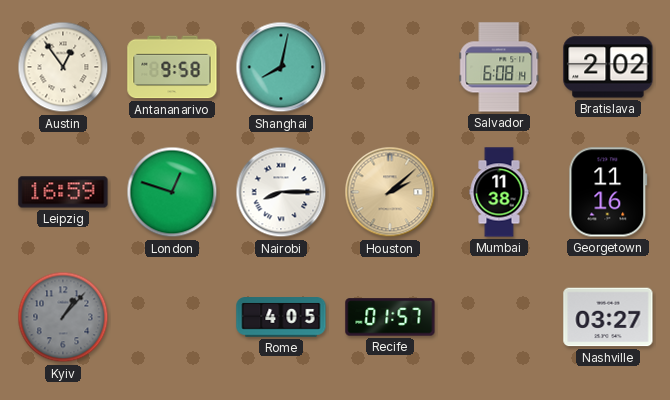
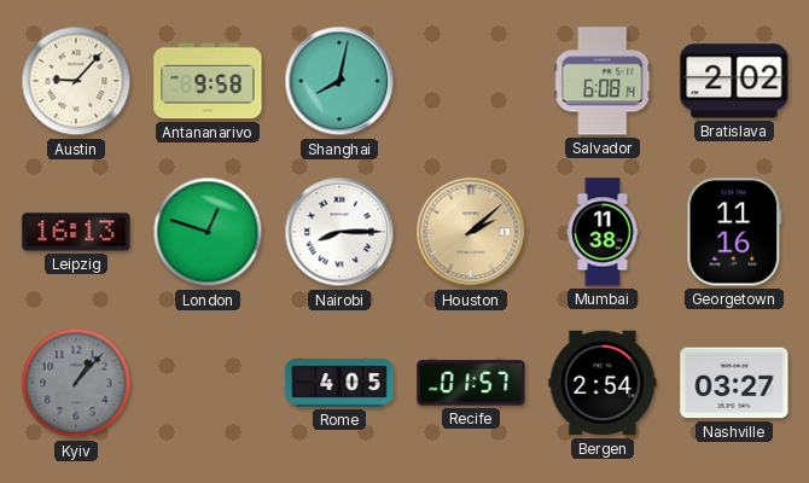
Austin: 12:54 -> 9:07 (76, 81)
Leipzig: 16:59 -> 16:13 (76, 232)
Bergen: none -> 2:54 (603, 383)
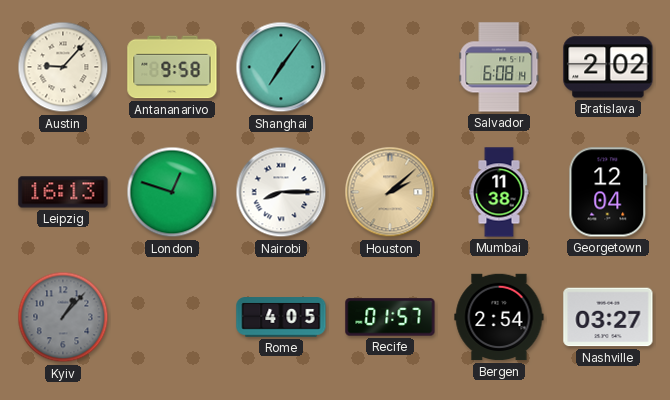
Shanghai: 8:02 -> 7:06 (281, 67)
Georgetown: 11:16 -> 12:04 (608, 192)
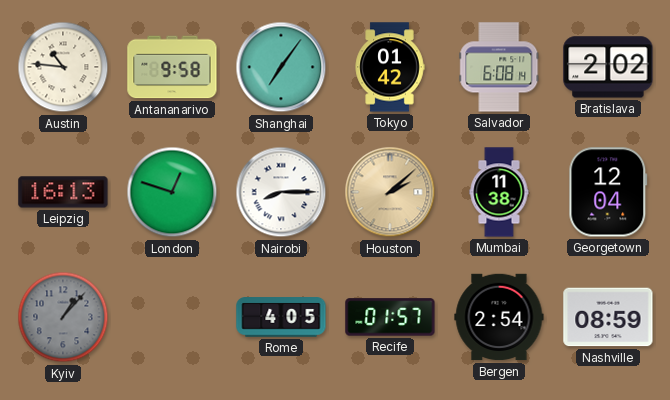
Austin: 9:07 -> 10:46 (63, 67)
Tokyo: none -> 01:42 (390, 67)
Nashville: 03:27 -> 08:59 (608, 317)
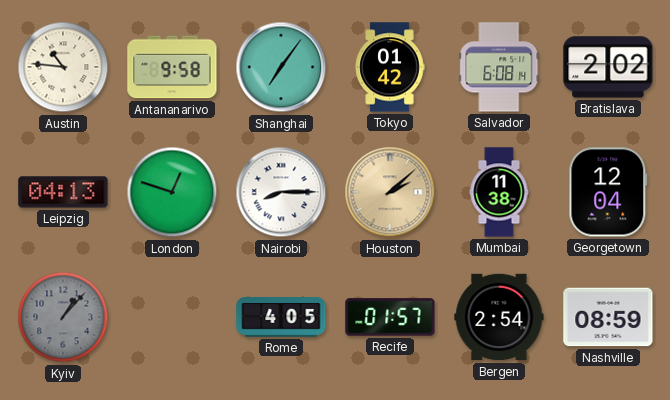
Leipzig: 16:13 -> 04:13 (63, 192)
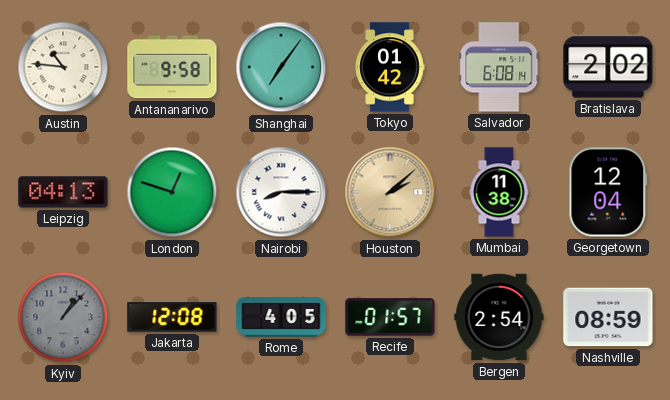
Jakarta: none -> 12:08 (172, 317)
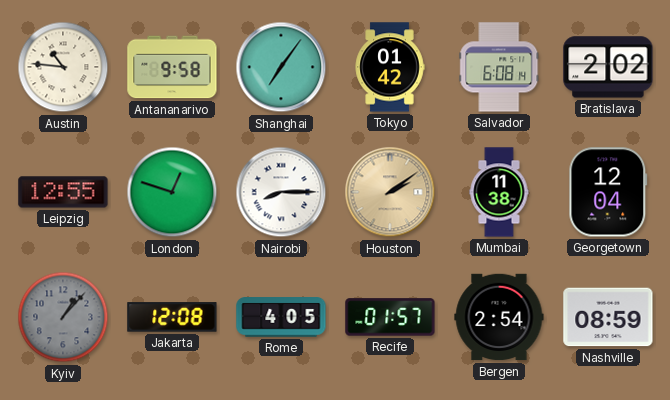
Leipzig: 04:13 -> 12:55 (63, 192)
Houston: 2:08 -> 2:09 (390, 192)
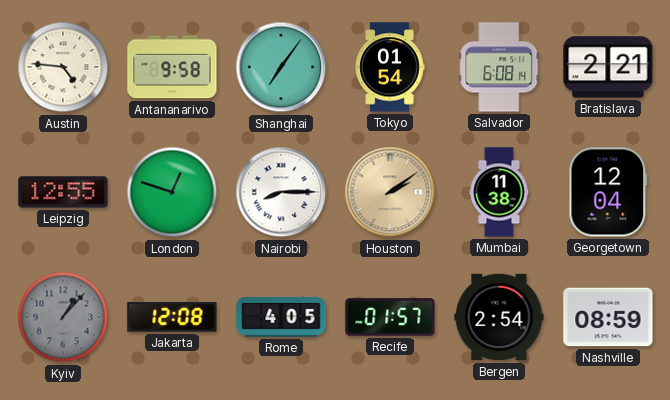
Austin: 10:46 -> 4:46 (63, 67)
Tokyo: 01:42 -> 01:54 (390, 67)
Bratislava: 2:02 -> 2:21 (608, 67)
